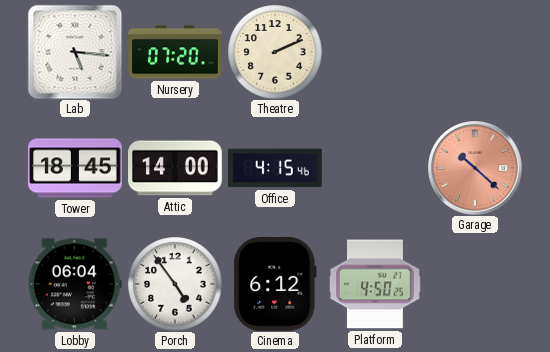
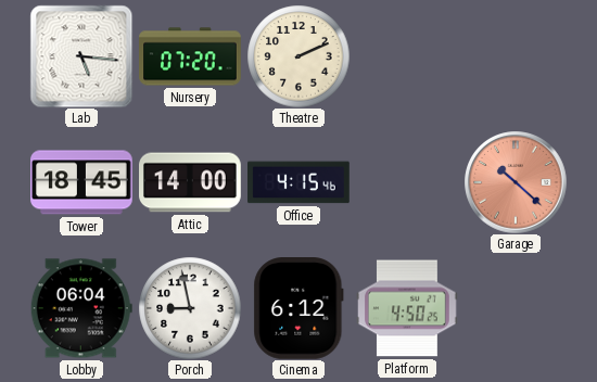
Porch: 4:54 -> 8:58 (190, 308)
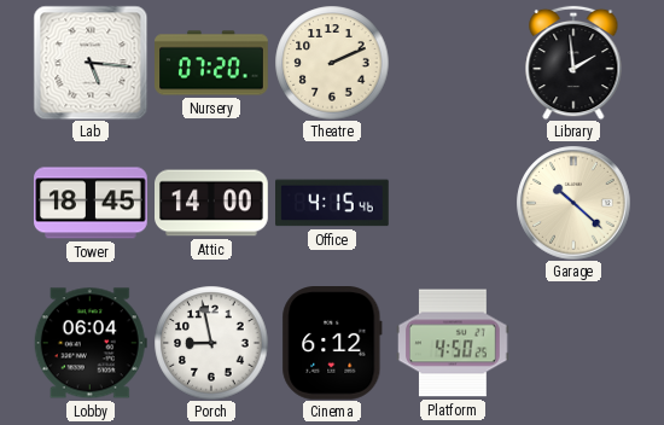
Library: none -> 1:59 (573, 63)
Garage dial: salmon -> cream (573, 203)
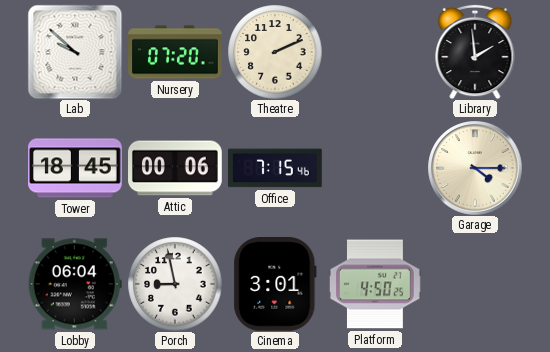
Lab: 5:16 -> 9:52 (75, 52)
Attic: 14:00 -> 00:06 (176, 168)
Office: 4:15 -> 7:15 (276, 168)
Garage: 10:22 -> 4:15 (475, 168)
Cinema: 6:12 -> 3:01 (275, 285)
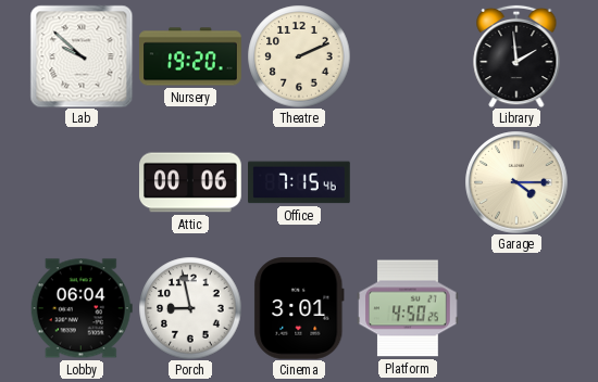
Nursery: 07:20 -> 19:20 (190, 56)
Tower: 18:45 -> none (75, 168)
